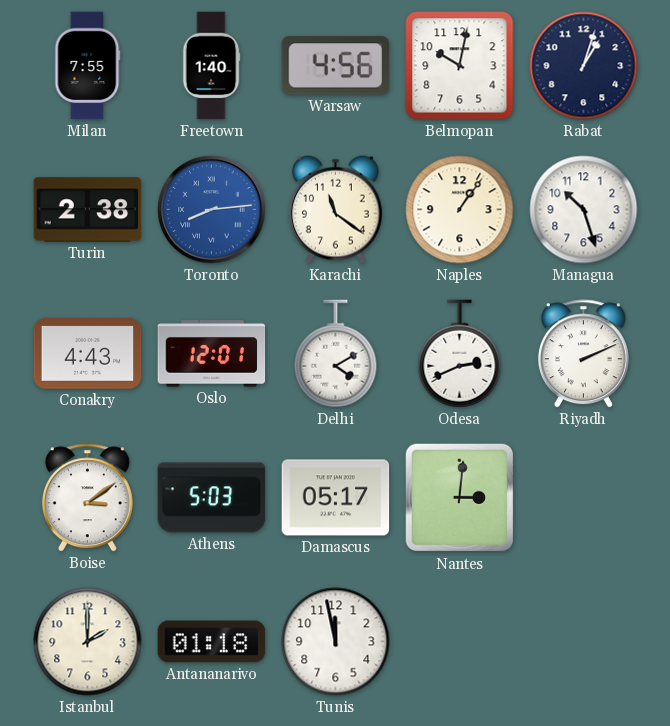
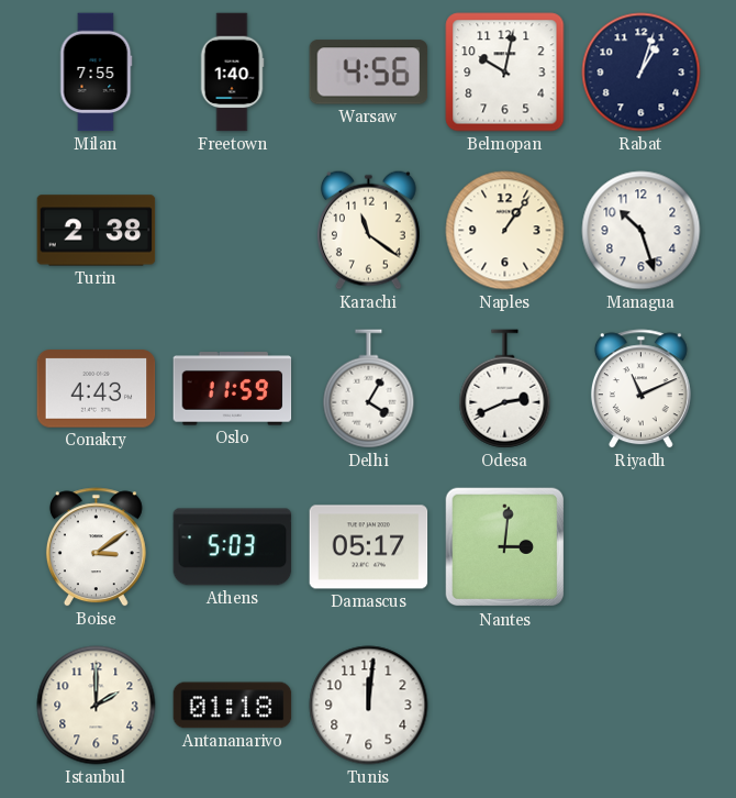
Toronto: 8:14 -> none (212, 210)
Oslo: 12:01 -> 11:59 (233, 389)
Delhi: 4:10 -> 4:05 (369, 389)
Riyadh: 2:11 -> 11:11 (640, 389)
Tunis: 11:58 -> 12:01 (369, 706)
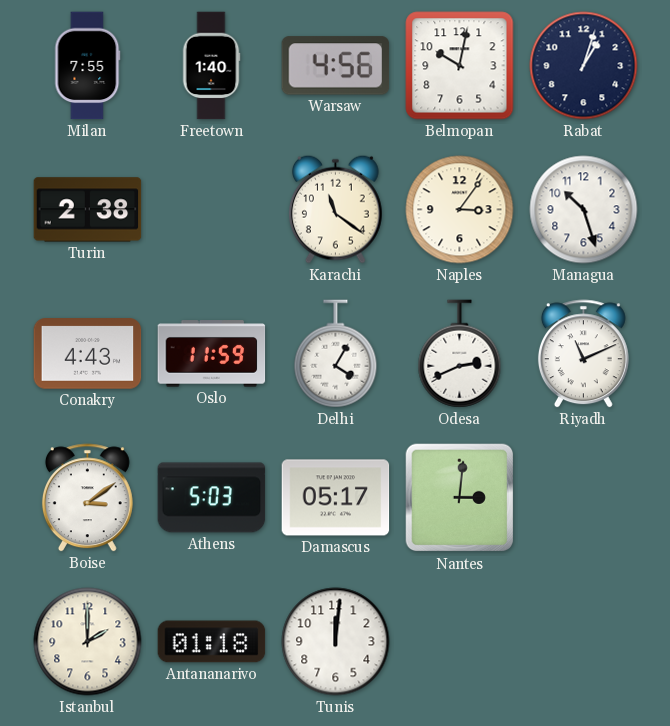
Naples: 1:06 -> 3:06 (460, 210)
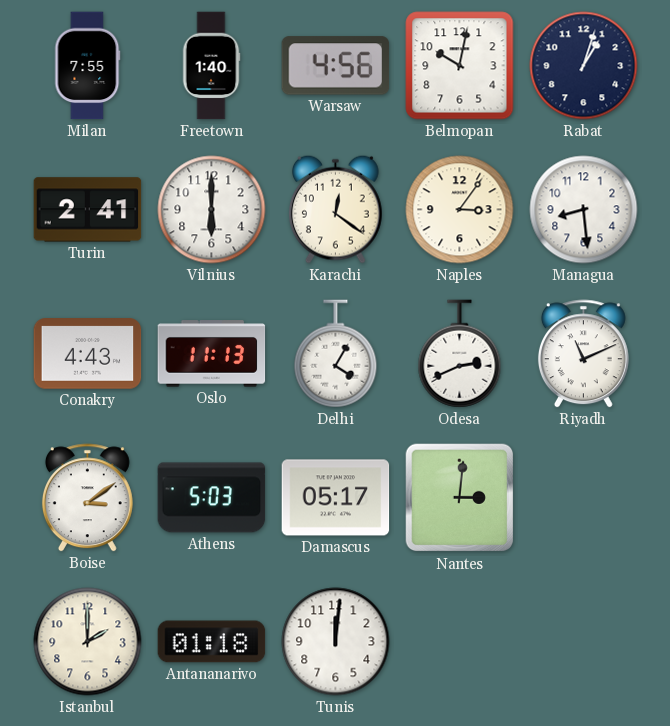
Turin: 2:38 -> 2:41 (88, 210)
Vilnius: none -> 6:00 (212, 210)
Karachi: 11:21 -> 12:21 (336, 209)
Managua: 10:27 -> 8:29 (584, 210)
Oslo: 11:59 -> 11:13 (212, 354)
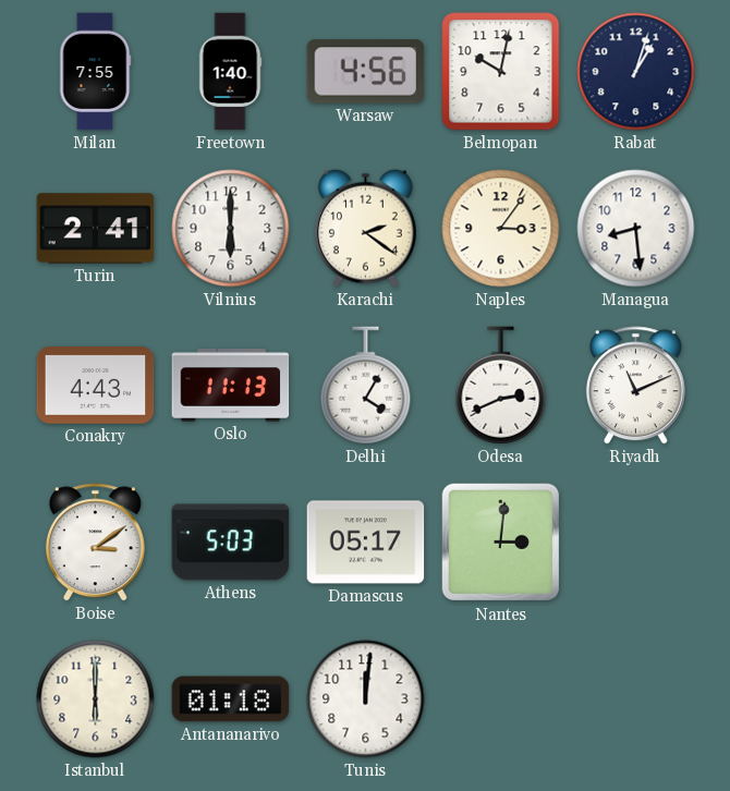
Karachi: 12:21 -> 2:21 (366, 228)
Istanbul: 2:00 -> 6:00 (96, 699)
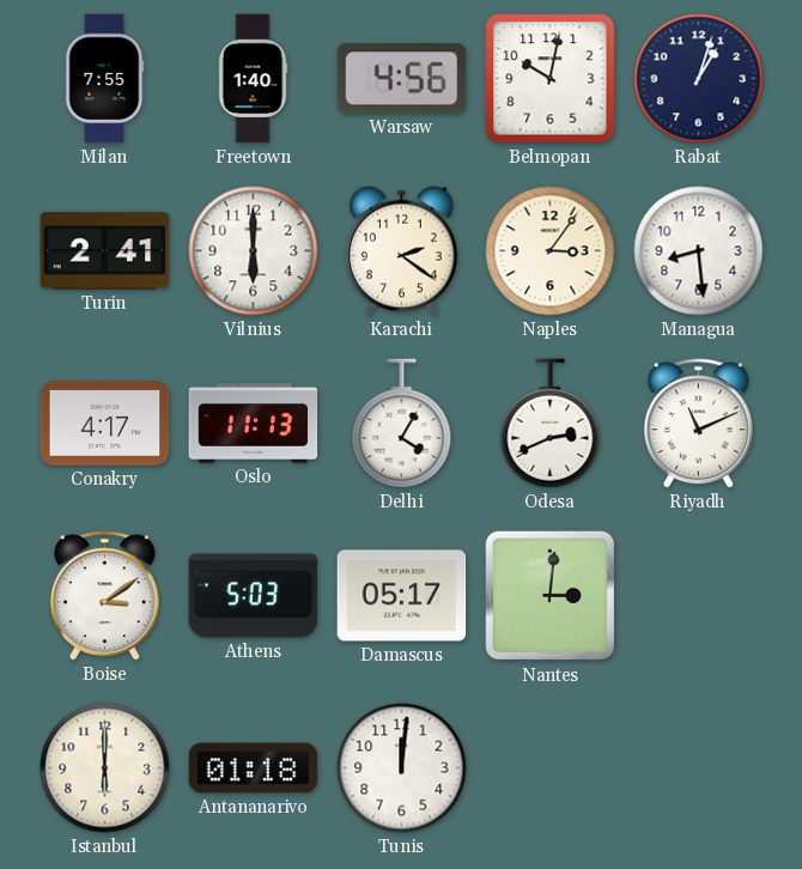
Conakry: 4:43 -> 4:17 (105, 424)
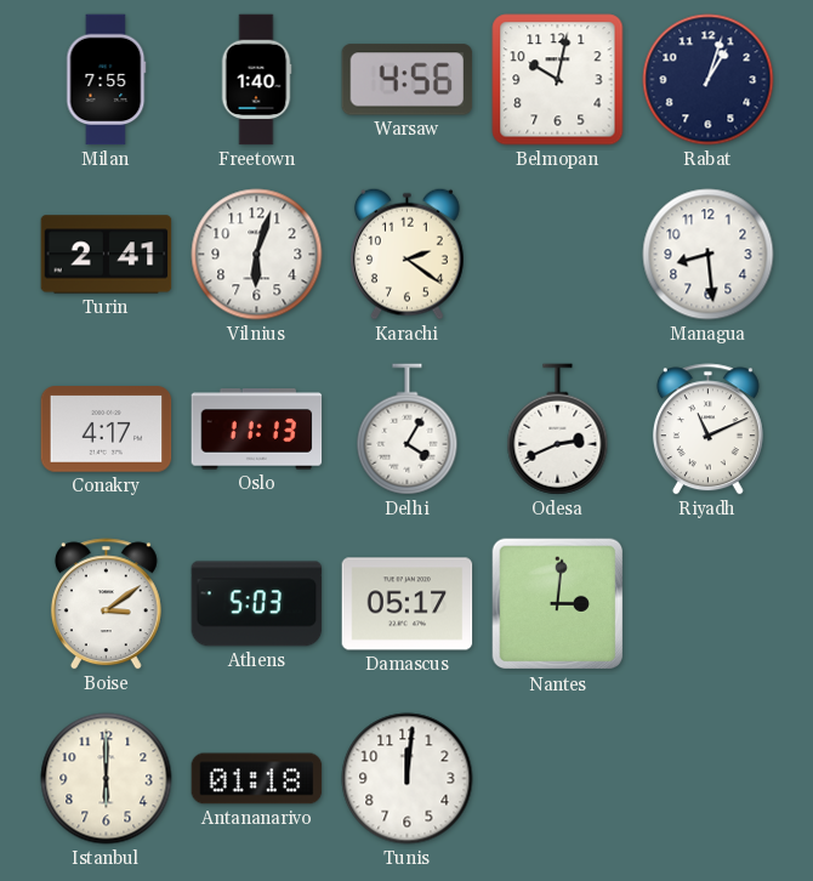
Vilnius: 6:00 -> 6:03 (257, 255)
Naples: 3:06 -> none (551, 251)
